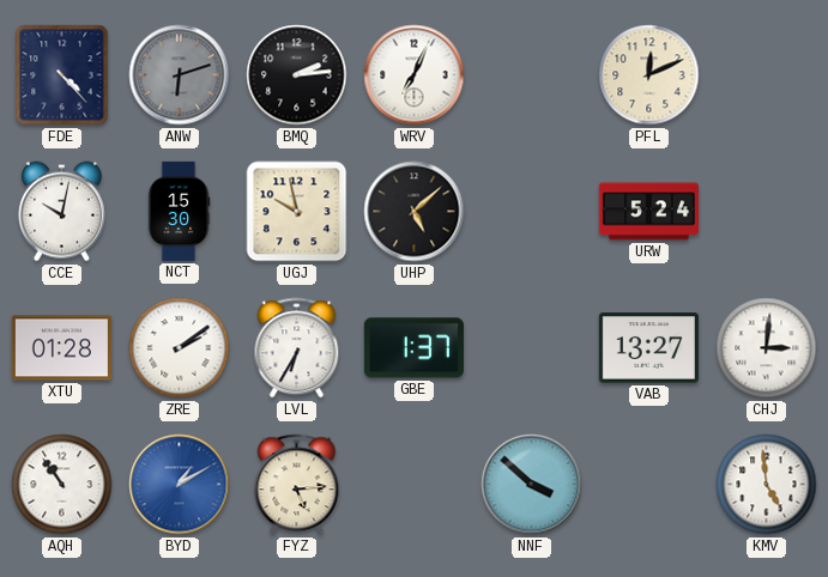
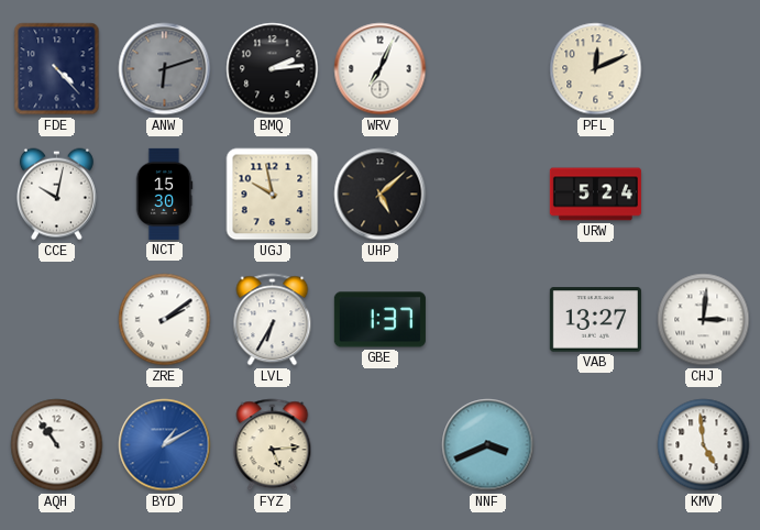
XTU: 01:28 -> none (61, 348)
NNF: 3:52 -> 3:41 (488, 445)
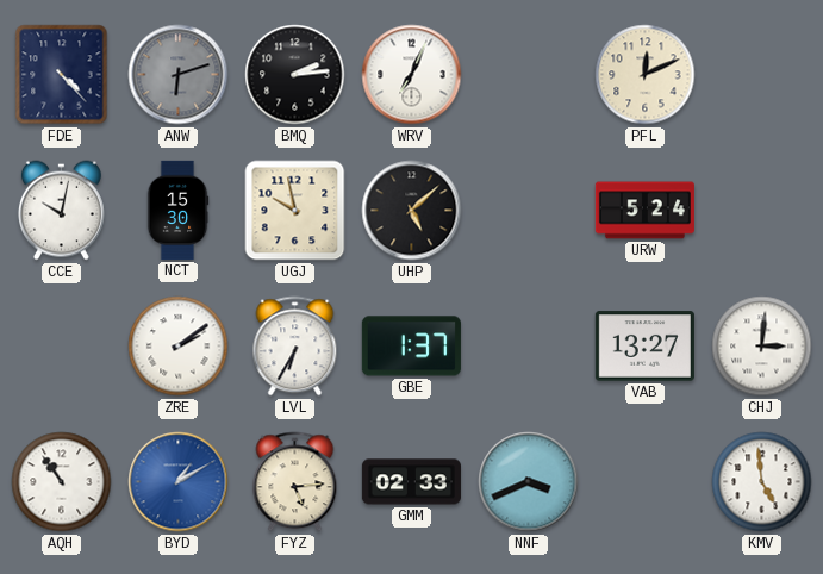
GMM: none -> 02:33 (411, 482)
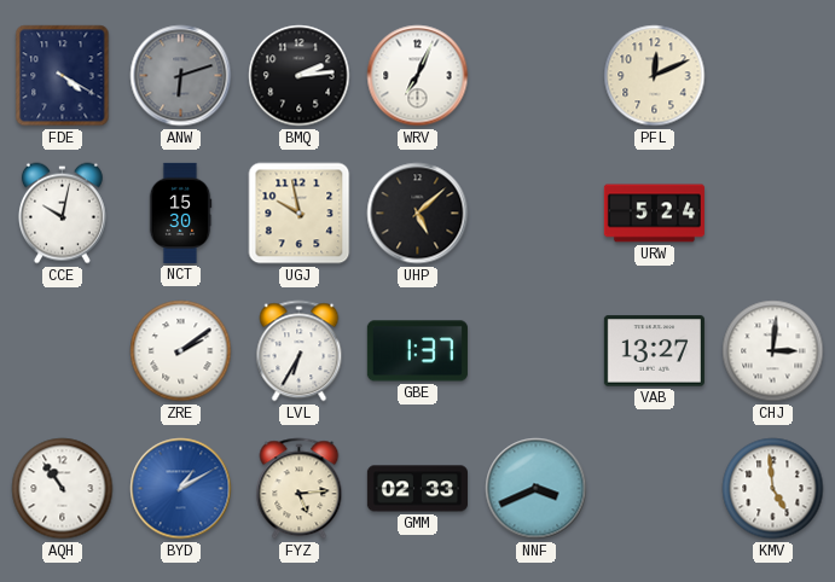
FDE: 4:23 -> 4:20 (63, 76)
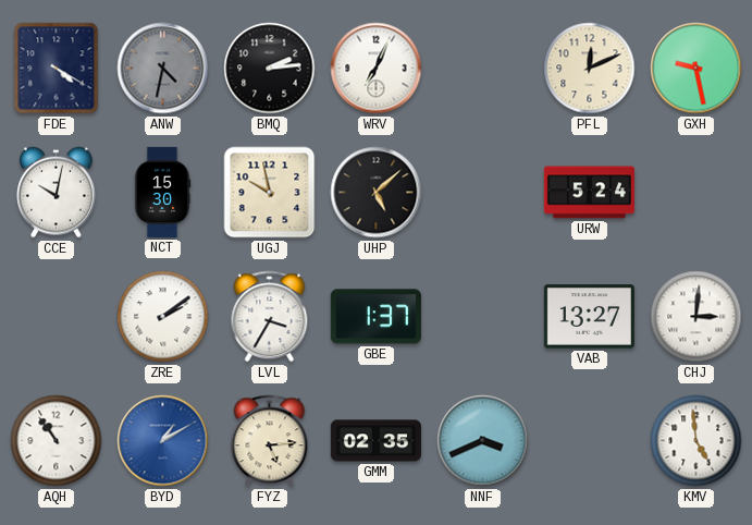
ANW: 6:12 -> 4:32 (163, 69)
GXH: none -> 9:28 (696, 69)
LVL: 6:35 -> 3:35 (270, 317)
GMM: 02:33 -> 02:35 (375, 441)
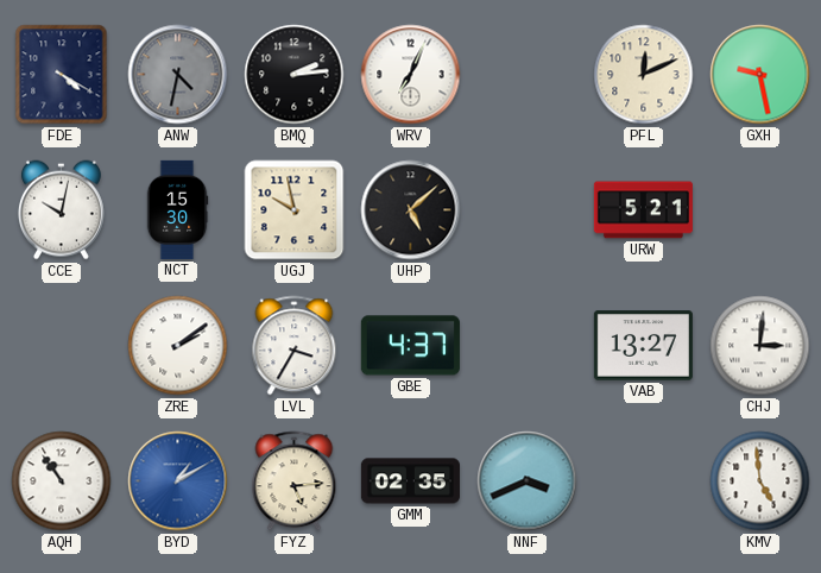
URW: 5:24 -> 5:21 (643, 210)
GBE: 1:37 -> 4:37 (410, 346)
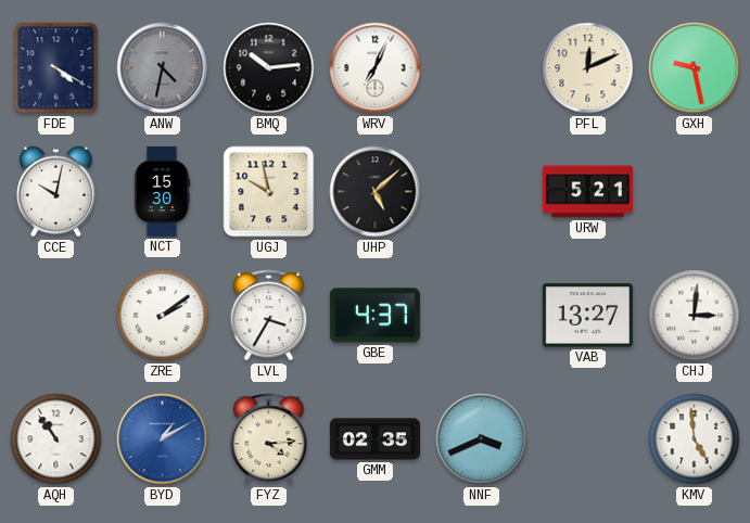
BMQ: 2:14 -> 10:14 (269, 68)
FYZ: 5:14 -> 4:14 (269, 439)
